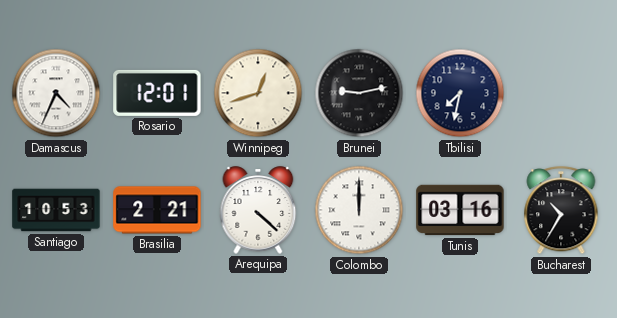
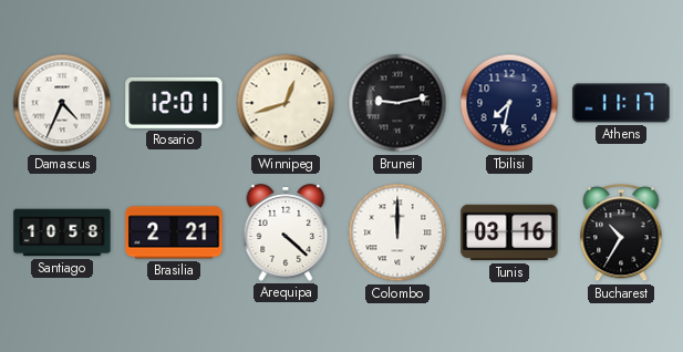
Athens: none -> 11:17 (621, 103)
Santiago: 10:53 -> 10:58 (62, 232)
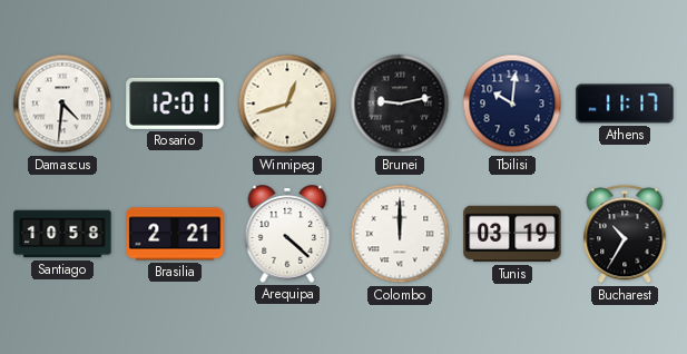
Damascus: 4:34 -> 4:31 (62, 104)
Tbilisi: 7:32 -> 10:01 (512, 104)
Tunis: 03:16 -> 03:19 (512, 234)
